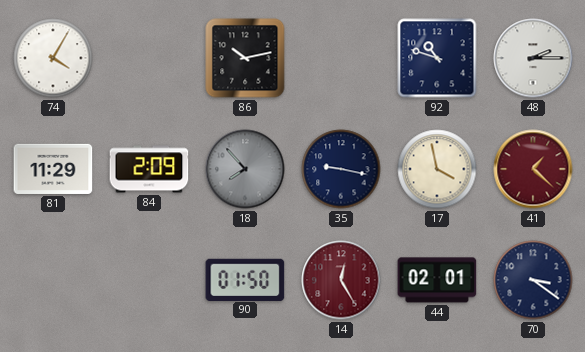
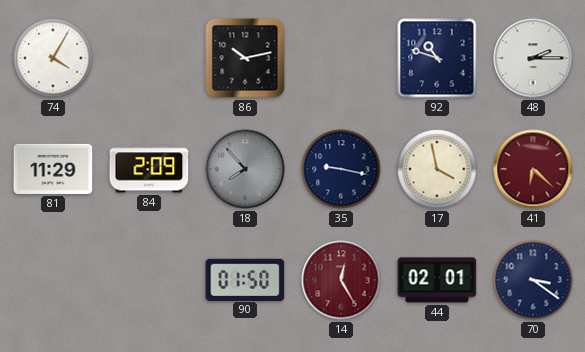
41: 1:22 -> 6:22 (533, 169)
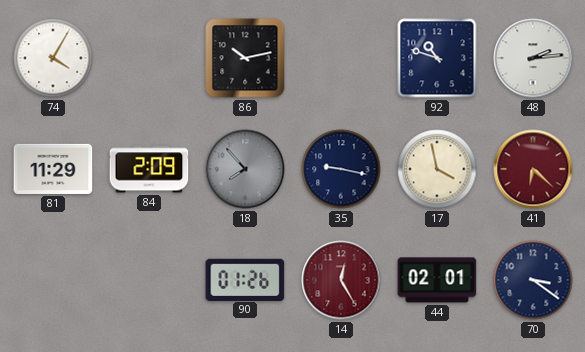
48: 2:15 -> 2:14 (533, 58)
90: 01:50 -> 01:26 (245, 279)
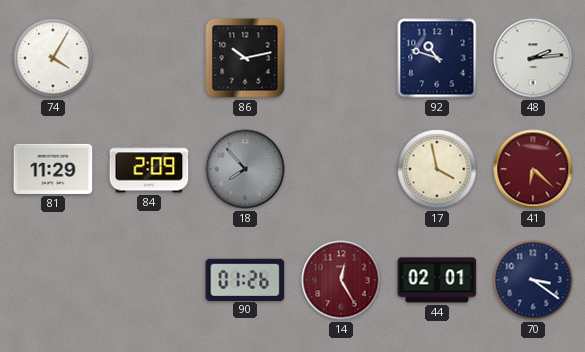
35: 9:17 -> none (341, 169)
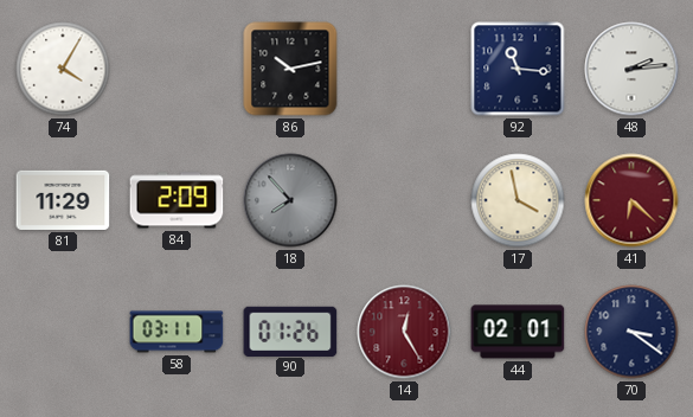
92: 10:48 -> 11:16 (518, 69)
58: none -> 03:11 (177, 332)
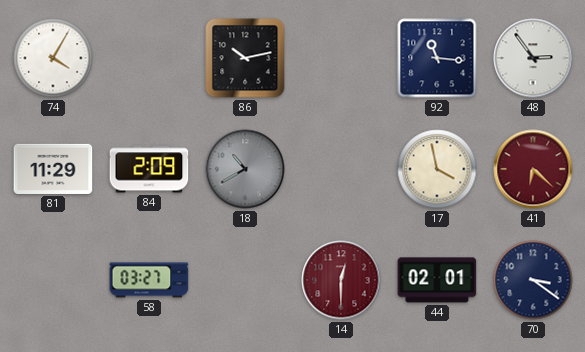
48: 2:14 -> 2:54 (533, 58)
18: 7:53 -> 10:40 (245, 169)
58: 03:11 -> 03:27 (149, 280)
90: 01:26 -> none (290, 331)
14: 12:25 -> 12:30 (341, 280)
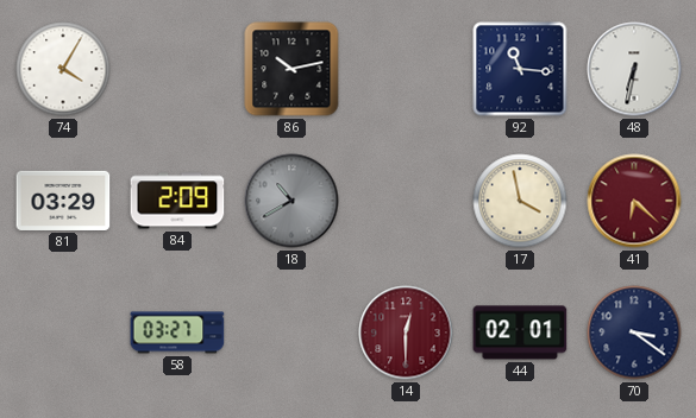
48: 2:54 -> 6:32 (634, 69)
81: 11:29 -> 03:29 (63, 201)
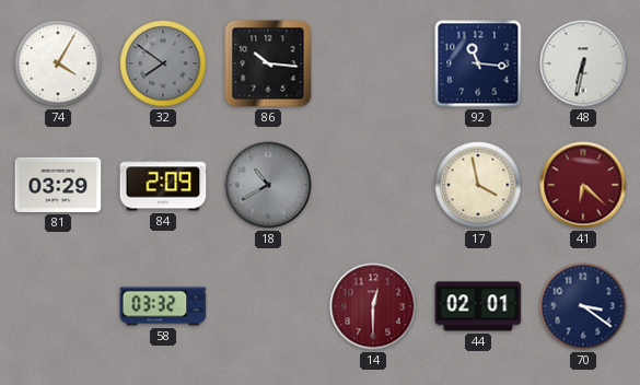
32: none -> 7:51 (163, 63)
86: 10:13 -> 10:16 (268, 63)
58: 03:27 -> 03:32 (163, 306)
